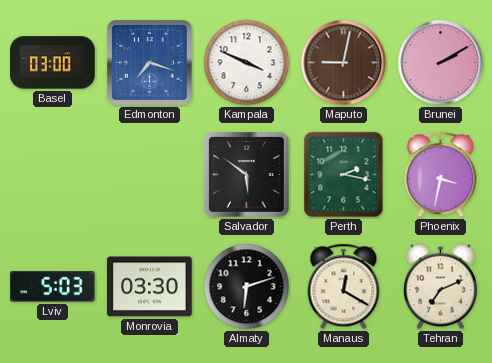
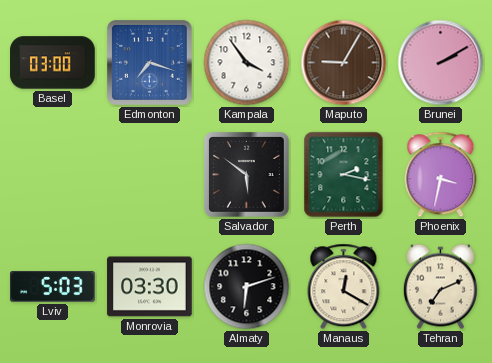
Kampala: 3:49 -> 3:54 (247, 63)
Maputo: 9:02 -> 9:05 (344, 63)
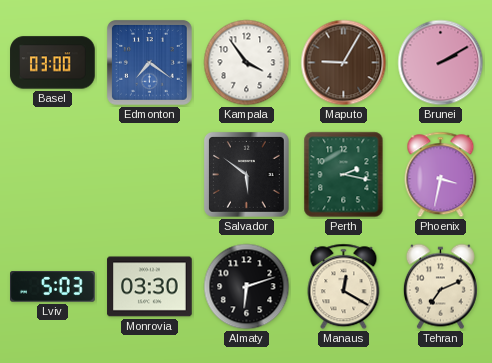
Edmonton: 7:18 -> 7:21 (149, 62)
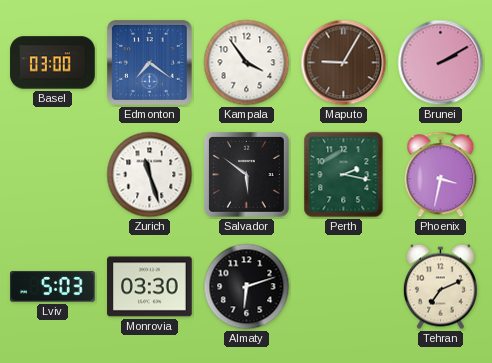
Zurich: none -> 11:27 (150, 175)
Manaus: 12:20 -> none (344, 287)
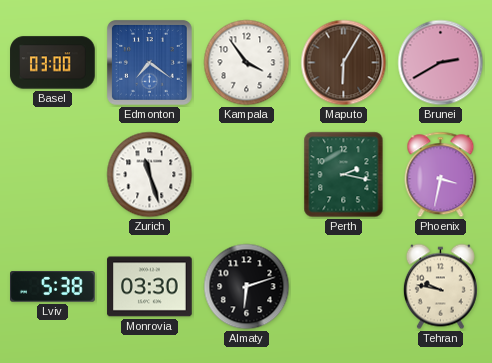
Maputo: 9:05 -> 6:05 (344, 63)
Brunei: 2:10 -> 2:40 (441, 63)
Salvador: 5:51 -> none (246, 174)
Lviv: 5:03 -> 5:38 (53, 287)
Tehran: 7:11 -> 9:47 (440, 287)
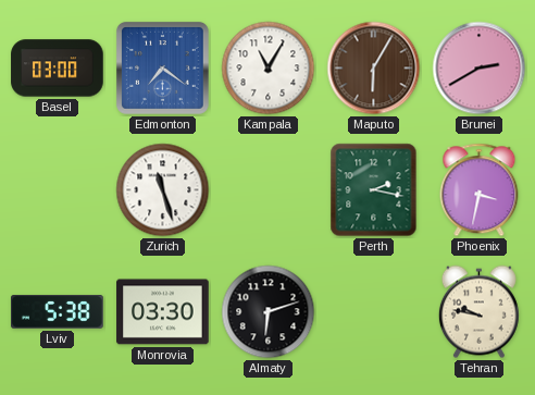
Kampala: 3:54 -> 11:05 (269, 69)
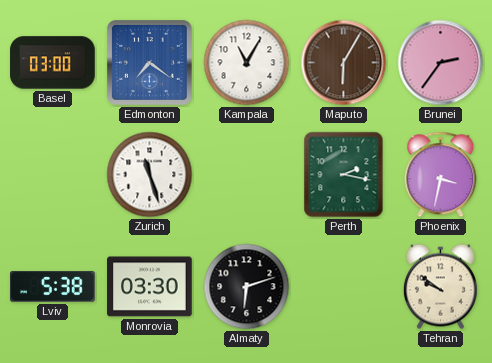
Brunei: 2:40 -> 2:36 (441, 63)
Tehran: 9:47 -> 9:51 (440, 287)
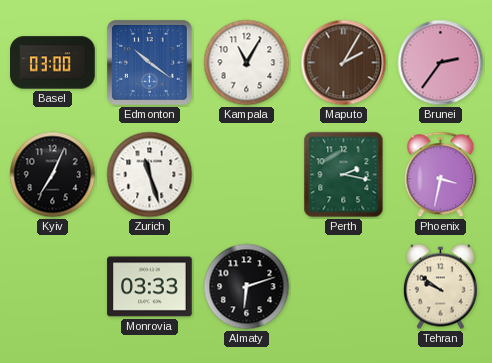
Edmonton: 7:21 -> 10:21 (149, 62)
Maputo: 6:05 -> 2:05 (344, 63)
Kyiv: none -> 7:04 (53, 175)
Lviv: 5:38 -> none (53, 287)
Monrovia: 03:30 -> 03:33 (150, 287)
